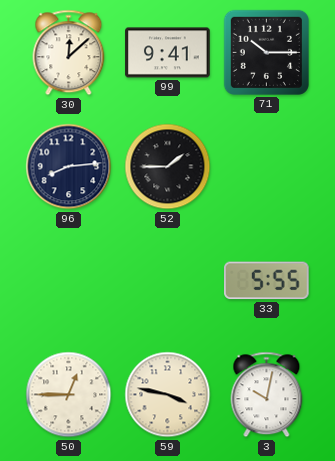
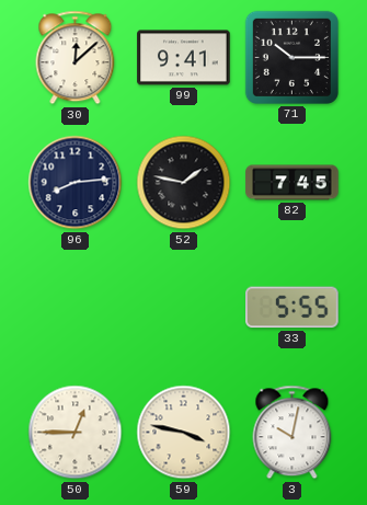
52: 1:45 -> 1:47 (184, 183)
82: none -> 7:45 (293, 183)
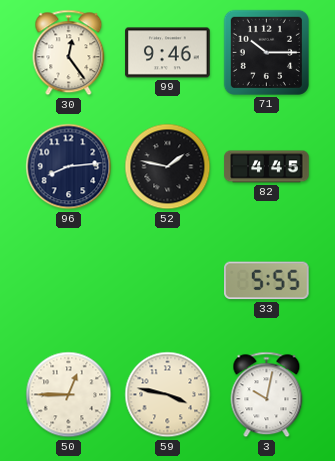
30: 12:08 -> 12:24 (69, 53)
99: 9:41 -> 9:46 (168, 53)
82: 7:45 -> 4:45 (267, 167)
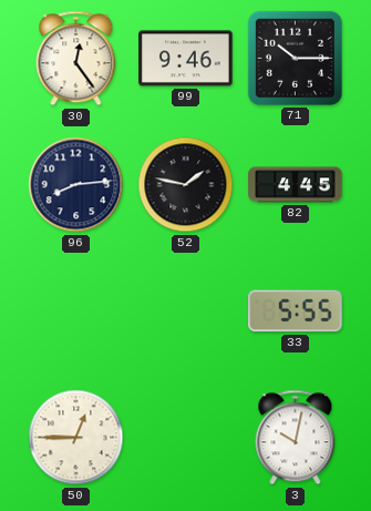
59: 3:47 -> none (168, 395)
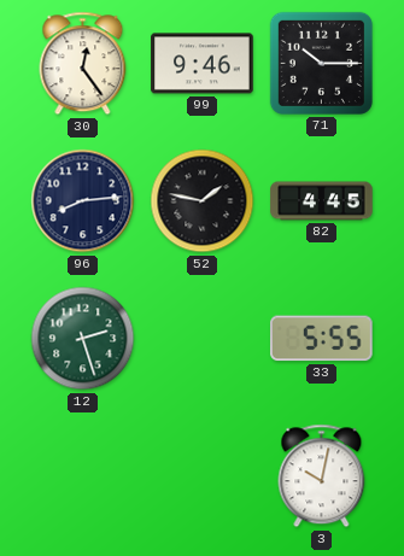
12: none -> 2:27 (83, 339)
50: 12:45 -> none (76, 438)
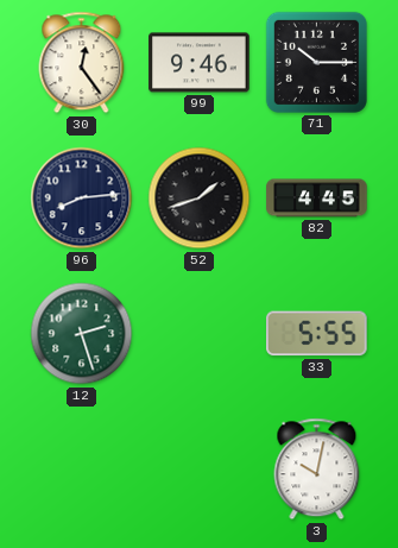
52: 1:47 -> 1:42 (200, 199)
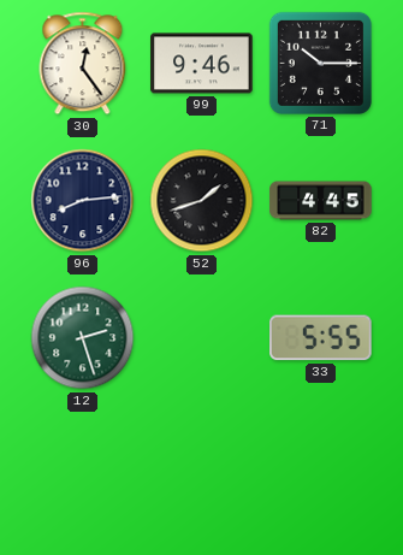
3: 10:02 -> none (317, 470)
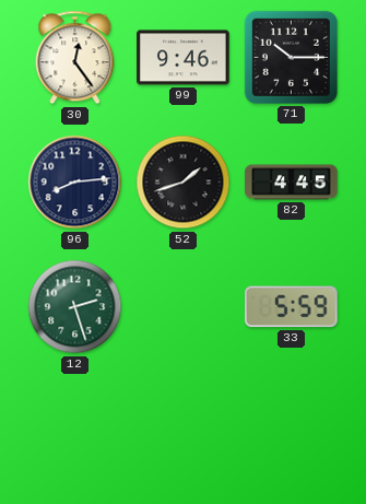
33: 5:55 -> 5:59 (292, 307)
